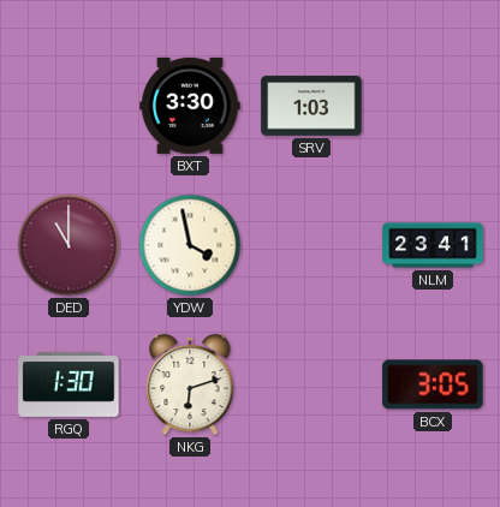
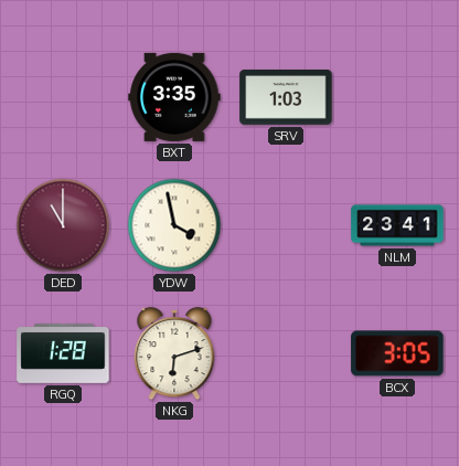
BXT: 3:30 -> 3:35 (174, 97)
RGQ: 1:30 -> 1:28 (63, 353)
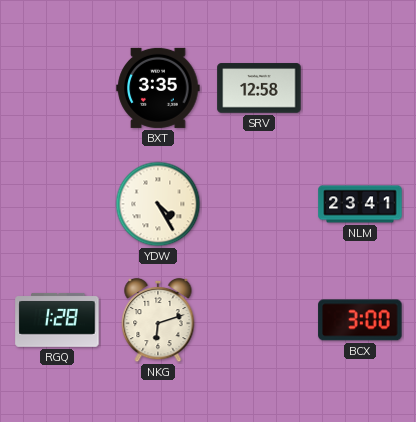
SRV: 1:03 -> 12:58 (259, 88)
DED: 11:00 -> none (63, 225)
YDW: 3:58 -> 4:25 (158, 204)
BCX: 3:05 -> 3:00 (360, 320)
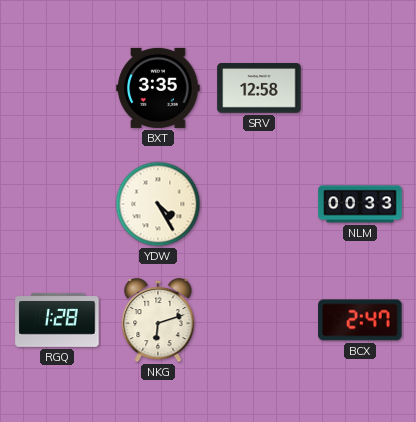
NLM: 23:41 -> 00:33 (360, 204)
BCX: 3:00 -> 2:47 (360, 320)
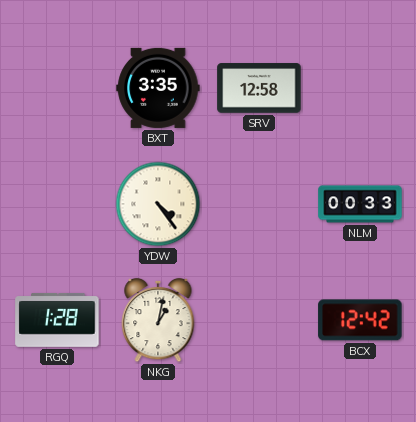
YDW: 4:25 -> 4:24 (158, 204)
NKG: 6:12 -> 1:02 (158, 320)
BCX: 2:47 -> 12:42 (360, 320)
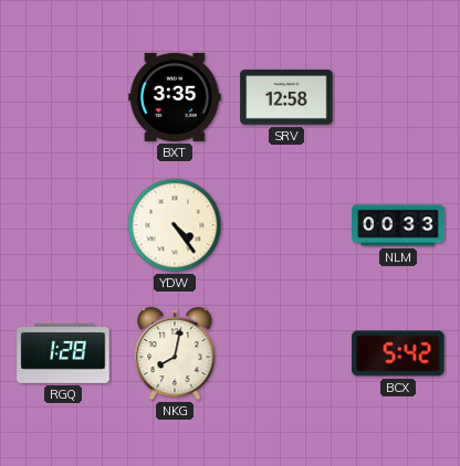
NKG: 1:02 -> 8:02 (175, 353)
BCX: 12:42 -> 5:42 (398, 353)
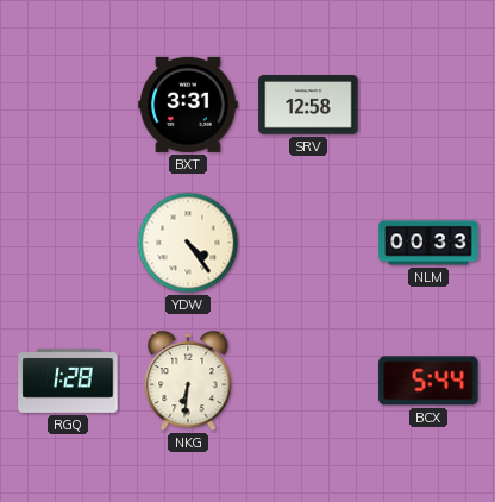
BXT: 3:35 -> 3:31 (188, 105)
NKG: 8:02 -> 6:31 (188, 381)
BCX: 5:42 -> 5:44 (428, 381)
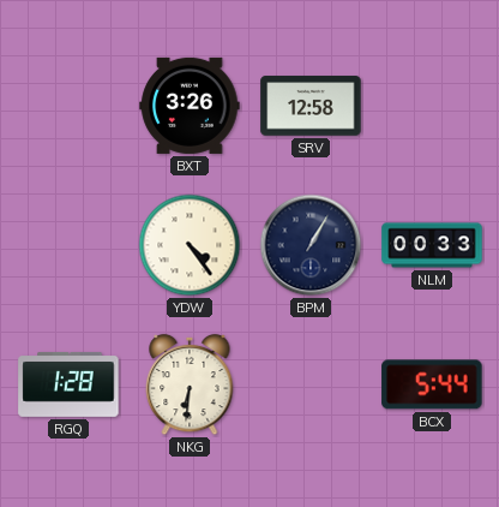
BXT: 3:31 -> 3:26 (190, 106)
BPM: none -> 1:05 (311, 245)
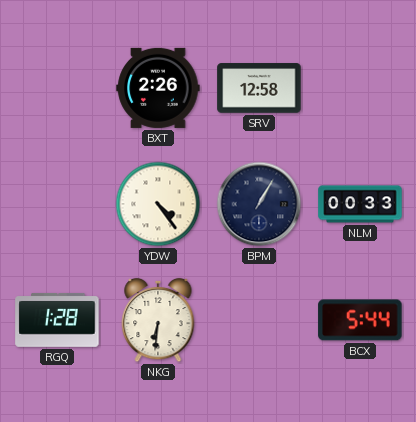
BXT: 3:26 -> 2:26 (158, 88)
